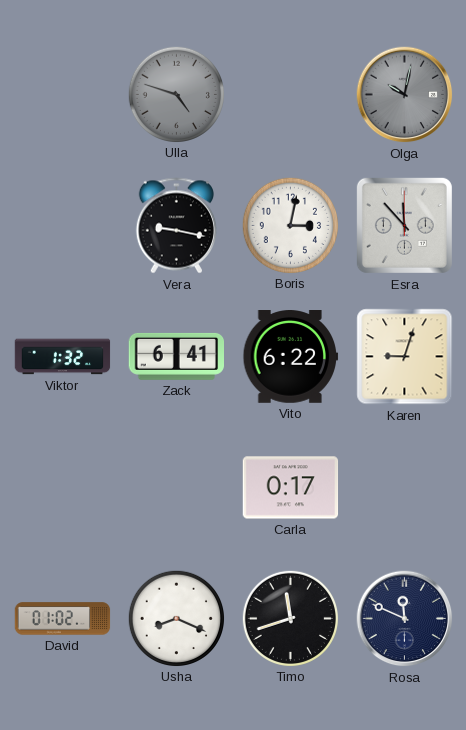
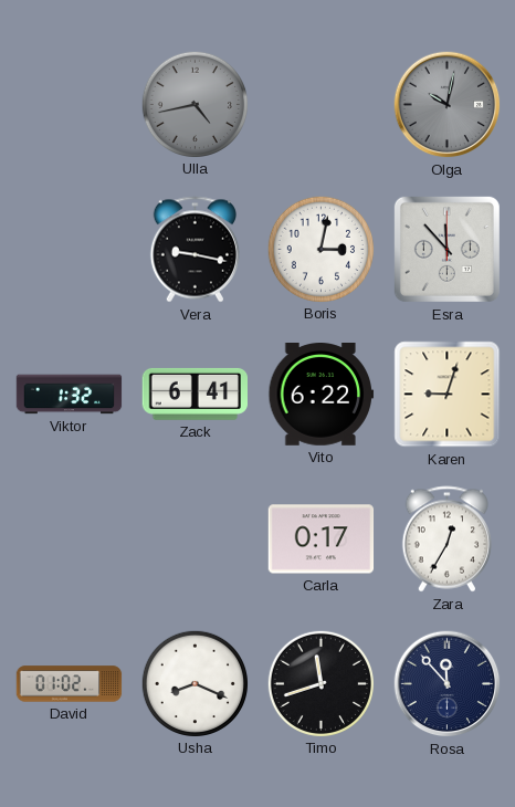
Ulla: 4:48 -> 4:43 (195, 104)
Zara: none -> 12:35 (446, 539)
Rosa: 11:49 -> 11:53 (448, 684)
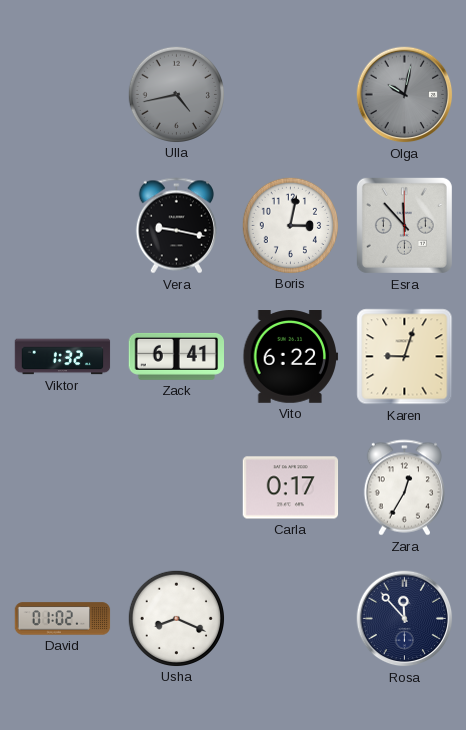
Timo: 11:42 -> none (320, 683)
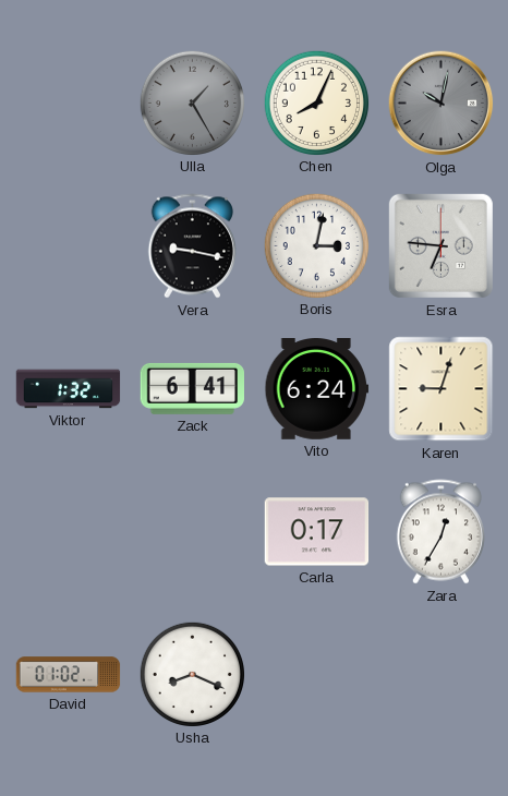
Ulla: 4:43 -> 1:25 (192, 102)
Chen: none -> 8:04 (316, 102)
Esra: 11:53 -> 6:46 (440, 245)
Vito: 6:22 -> 6:24 (317, 389)
Rosa: 11:53 -> none (405, 619)
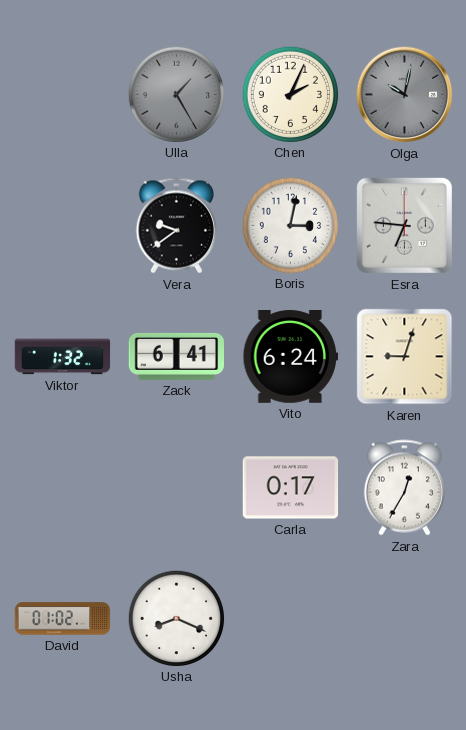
Chen: 8:04 -> 2:04 (290, 94)
Vera: 9:17 -> 9:39 (176, 226)
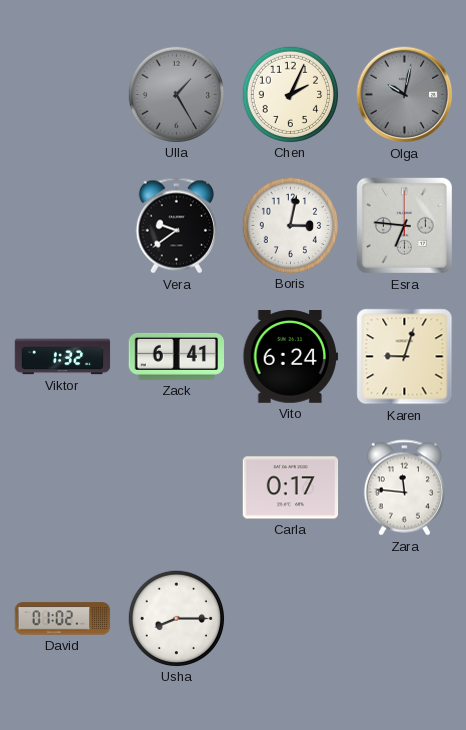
Zara: 12:35 -> 11:46 (404, 488)
Usha: 8:19 -> 8:15 (176, 618)
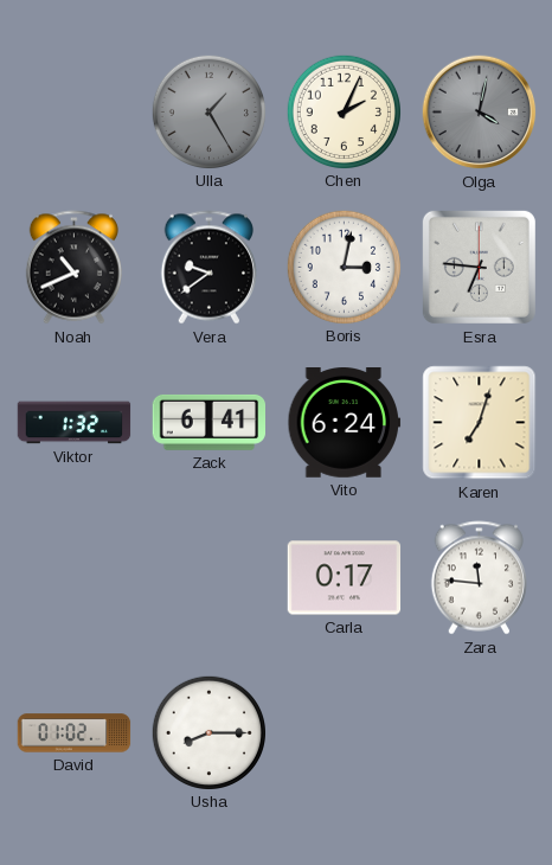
Olga: 10:02 -> 4:02 (480, 113)
Noah: none -> 10:41 (73, 268)
Karen: 9:03 -> 7:03 (480, 423)
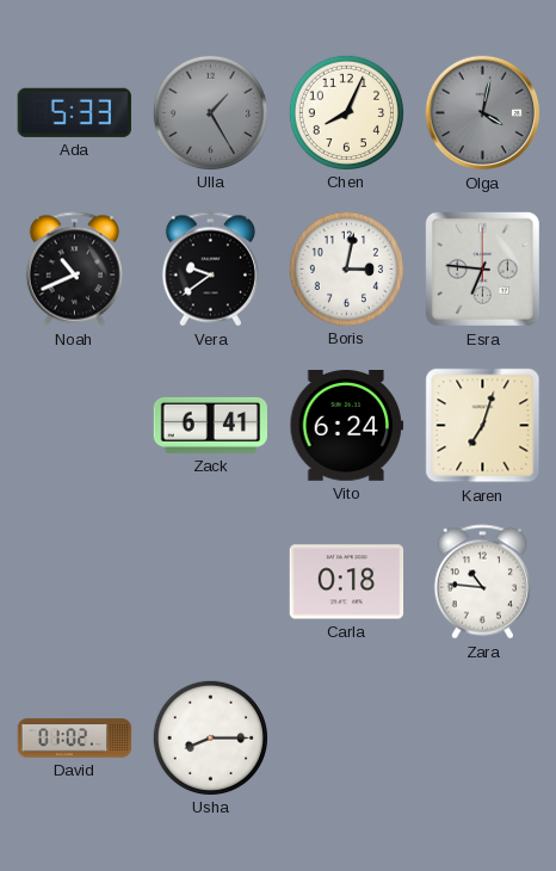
Ada: none -> 5:33 (74, 112)
Chen: 2:04 -> 8:04 (346, 112)
Viktor: 1:32 -> none (75, 423)
Carla: 0:17 -> 0:18 (347, 582)
Zara: 11:46 -> 10:46 (482, 582)
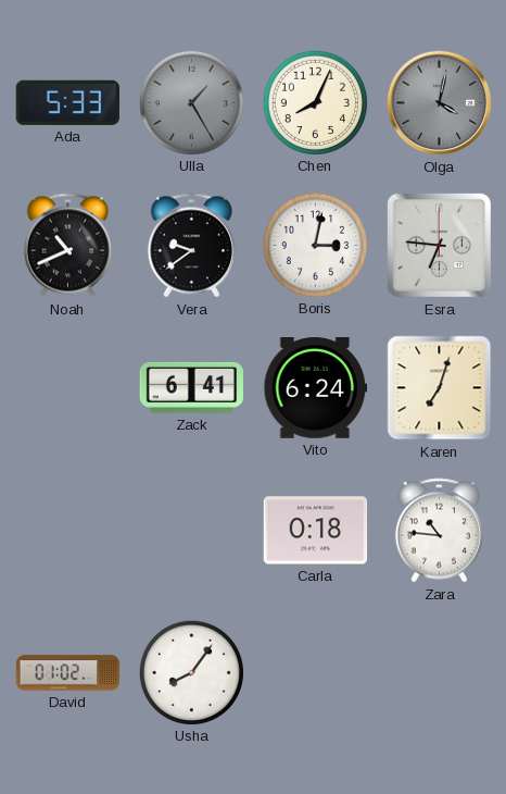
Usha: 8:15 -> 8:06 (191, 672)
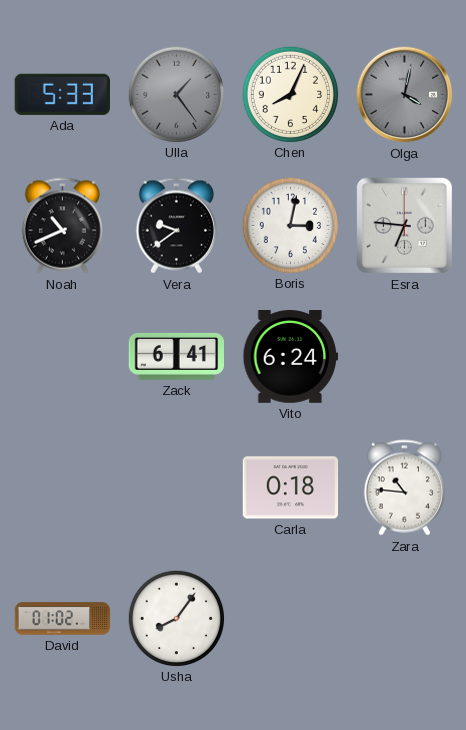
Ulla: 1:25 -> 1:24 (176, 94)
Karen: 7:03 -> none (440, 388)
